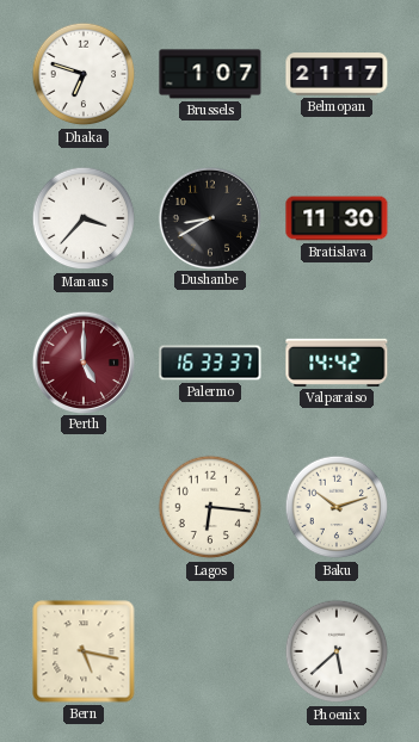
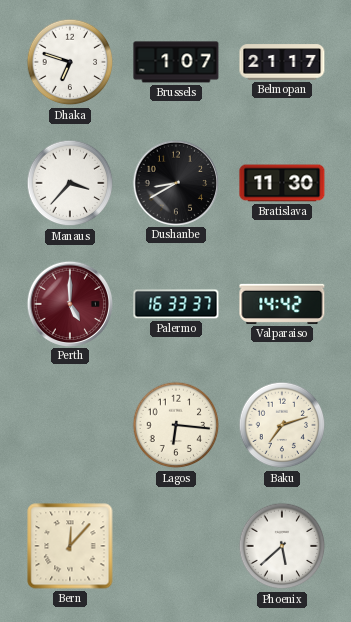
Baku: 10:12 -> 7:12 (282, 425)
Bern: 5:17 -> 12:07 (70, 546)
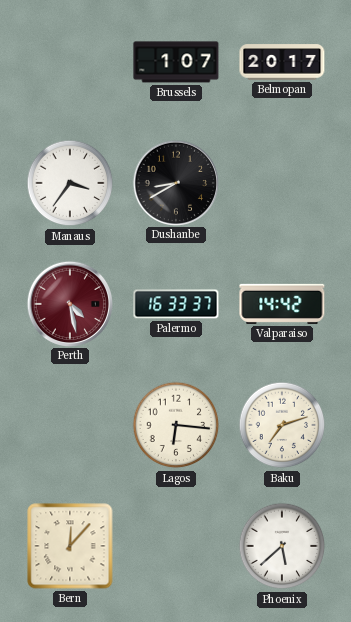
Dhaka: 6:48 -> none (70, 62)
Belmopan: 21:17 -> 20:17 (282, 62)
Manaus: 3:37 -> 3:36 (70, 183)
Bratislava: 11:30 -> none (282, 183)
Perth: 5:00 -> 4:28 (69, 303)
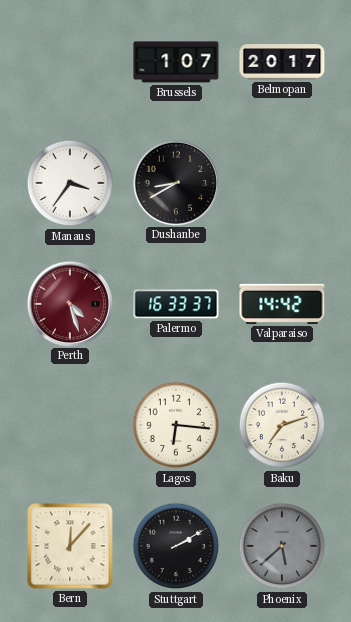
Perth: 4:28 -> 4:27 (69, 303)
Stuttgart: none -> 2:10 (176, 546)
Phoenix dial: white -> grey (282, 546)
